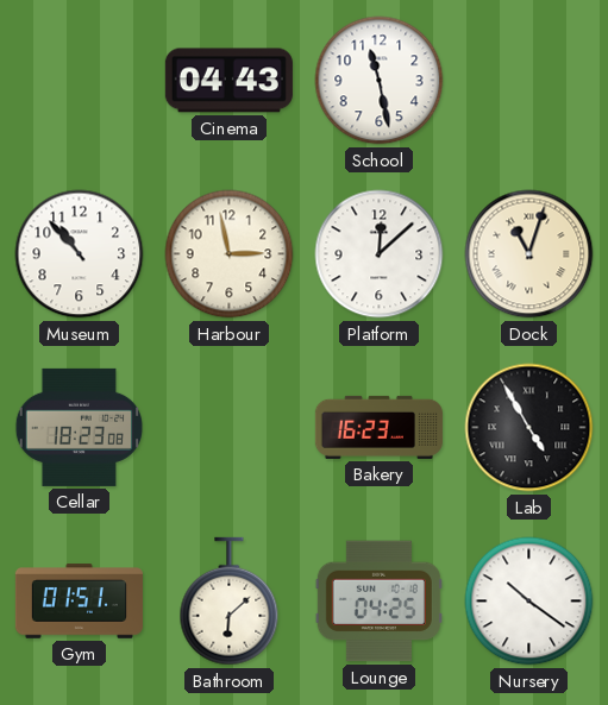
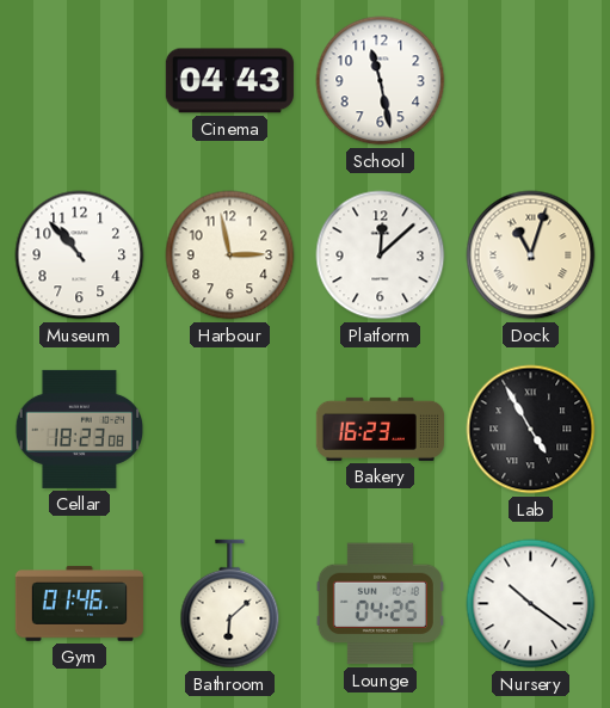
Gym: 01:51 -> 01:46 (79, 604)
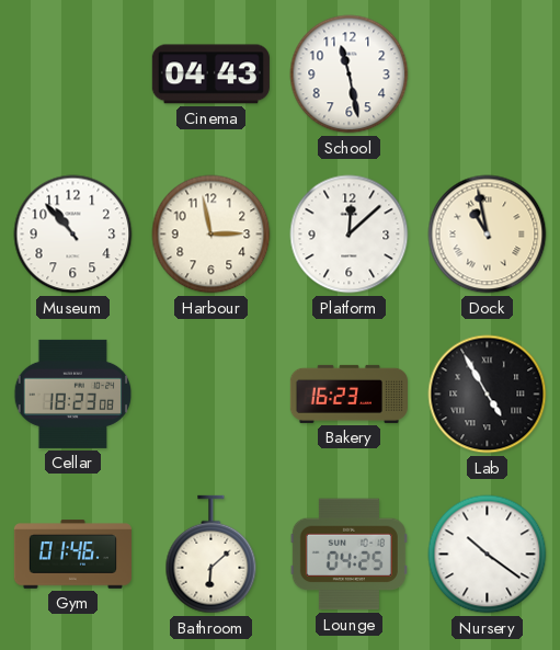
Dock: 11:03 -> 10:58 (488, 235)
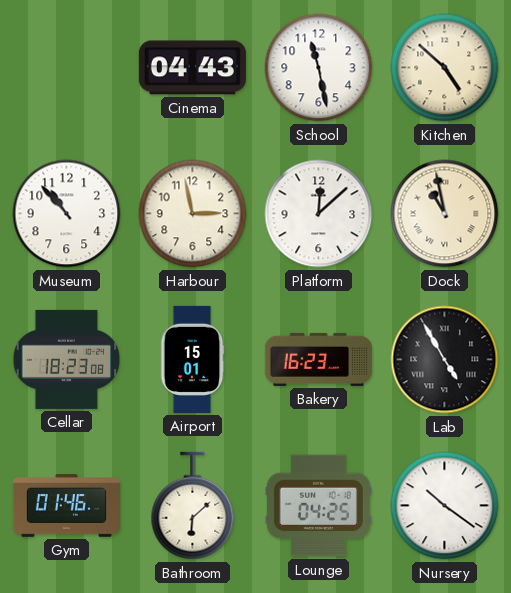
Kitchen: none -> 4:52 (445, 68)
Airport: none -> 15:01 (192, 359)
